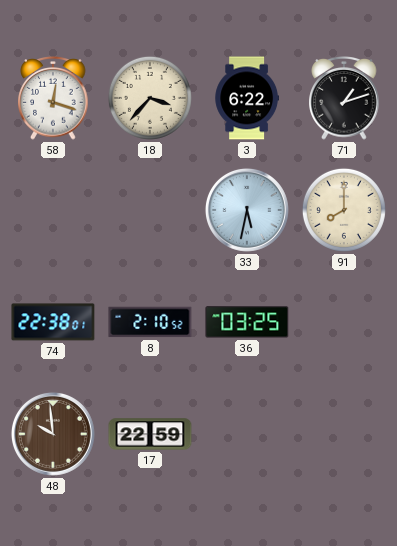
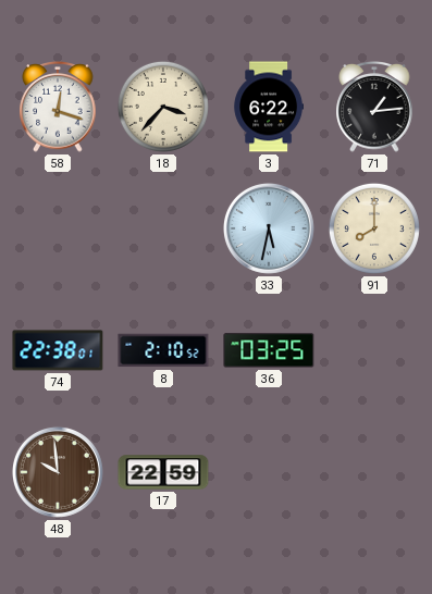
71: 1:12 -> 1:14 (374, 108)
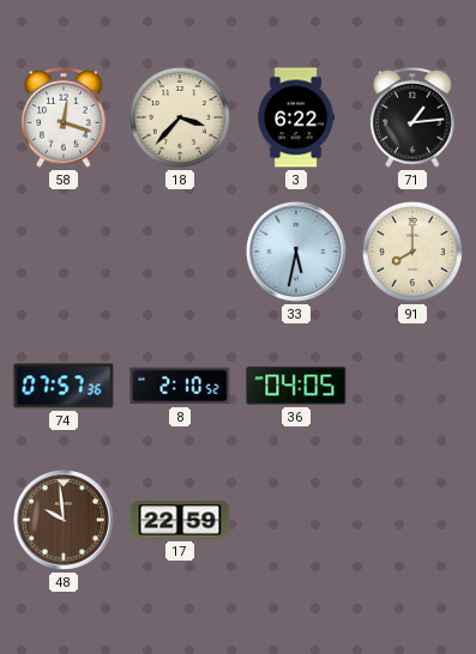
74: 22:38 -> 07:57 (64, 386)
36: 03:25 -> 04:05 (296, 386)
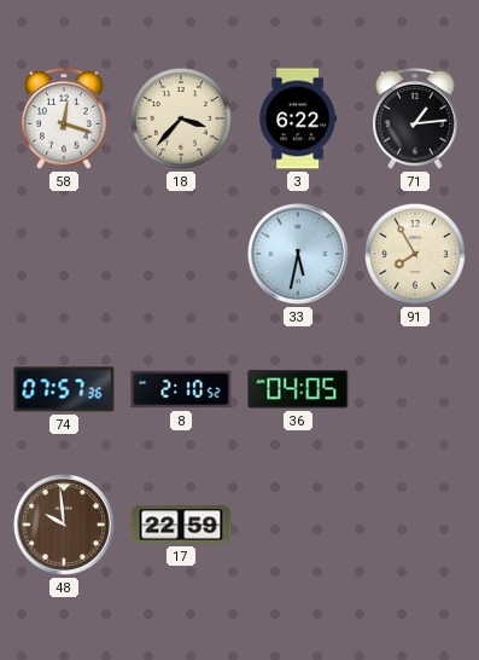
91: 8:00 -> 7:55 (415, 254)
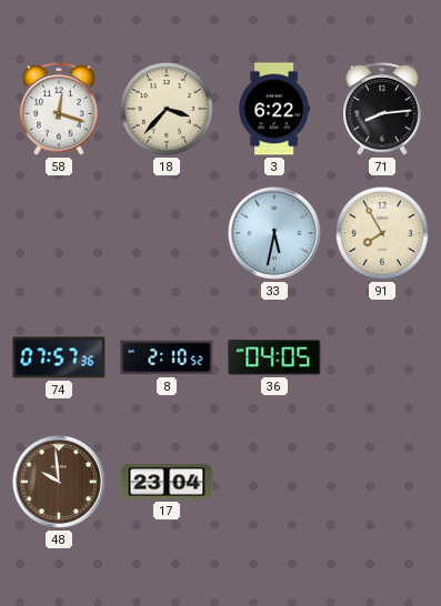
71: 1:14 -> 8:14 (382, 110)
17: 22:59 -> 23:04 (167, 482)
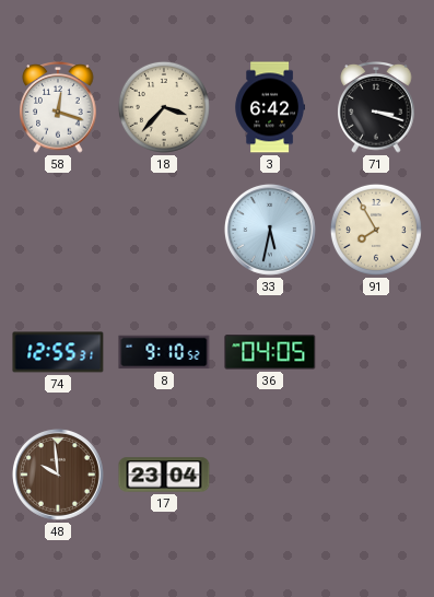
3: 6:22 -> 6:42 (269, 107)
71: 8:14 -> 3:18 (376, 108)
74: 07:57 -> 12:55 (58, 352)
8: 2:10 -> 9:10 (164, 352)
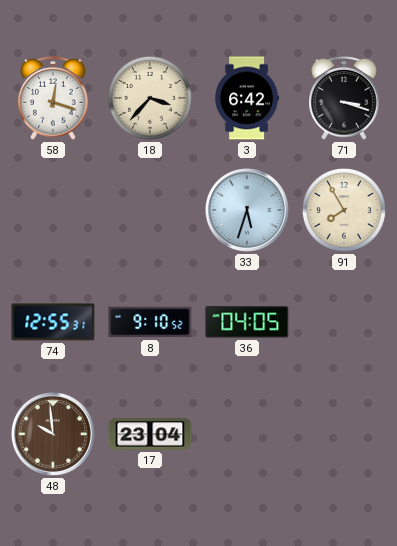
33: 5:32 -> 5:33 (247, 210)
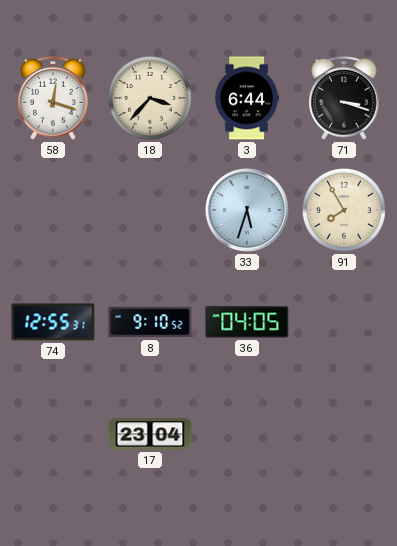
3: 6:42 -> 6:44 (246, 98)
48: 9:59 -> none (53, 434)
